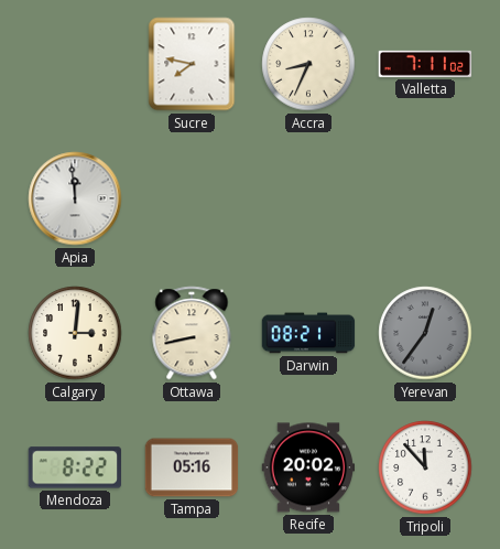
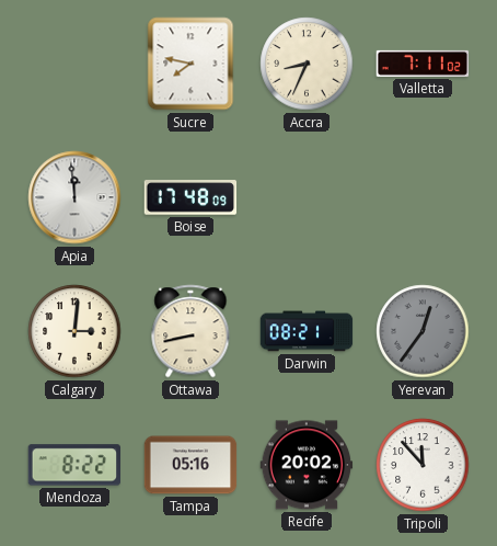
Boise: none -> 17:48 (190, 197)
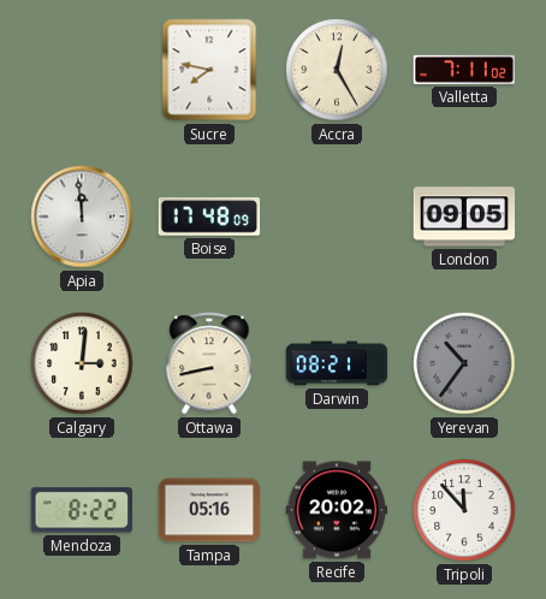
Accra: 8:34 -> 12:25 (337, 70)
London: none -> 09:05 (464, 217)
Yerevan: 12:36 -> 10:36 (464, 363)
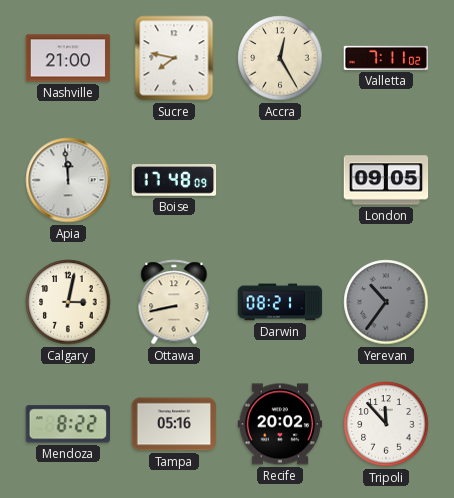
Nashville: none -> 21:00 (68, 58)
Calgary: 3:01 -> 3:02 (68, 302)
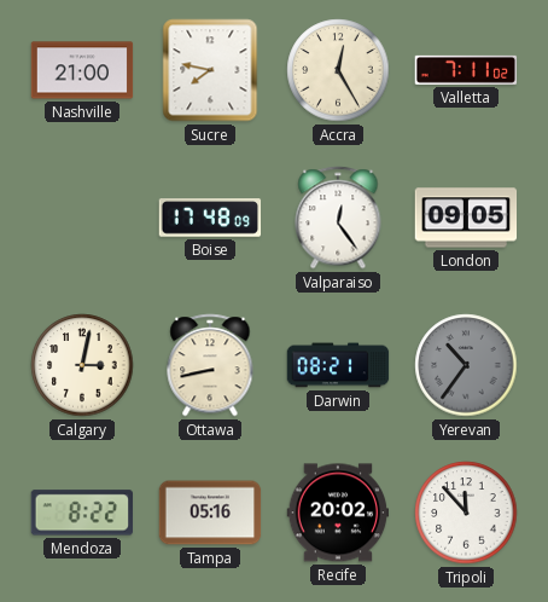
Apia: 11:59 -> none (68, 180)
Valparaiso: none -> 12:24 (338, 218)
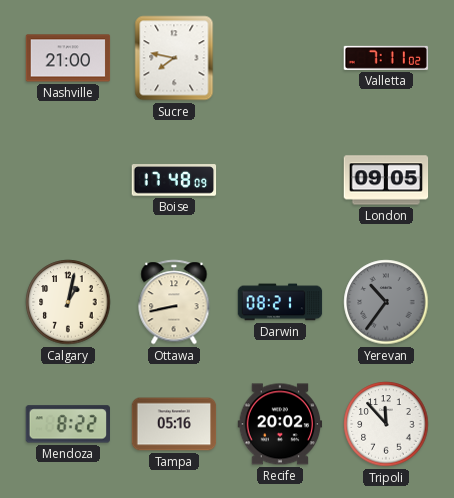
Accra: 12:25 -> none (338, 70)
Valparaiso: 12:24 -> none (338, 218)
Calgary: 3:02 -> 1:02 (68, 302)
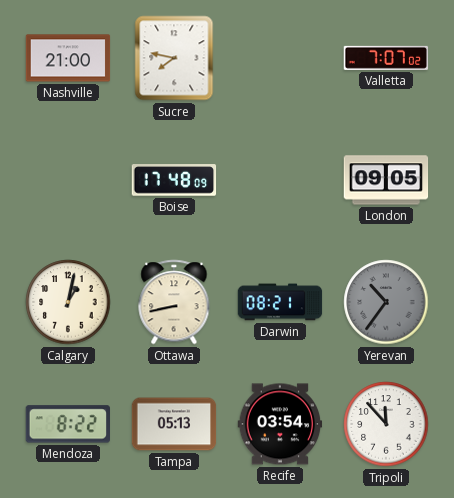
Valletta: 7:11 -> 7:07 (386, 58)
Tampa: 05:16 -> 05:13 (174, 424)
Recife: 20:02 -> 03:54 (280, 424)
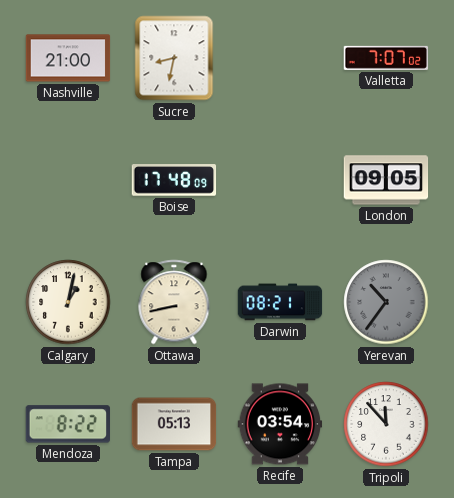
Sucre: 7:47 -> 8:32 (174, 58)
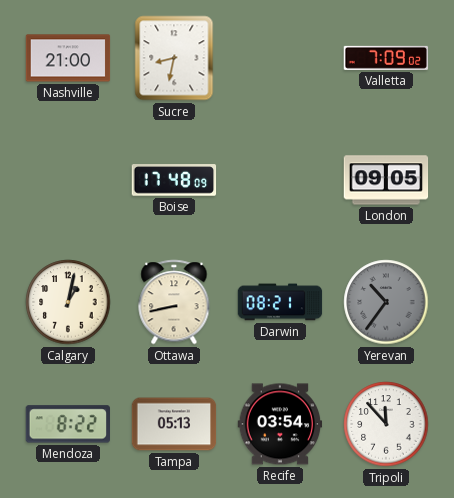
Valletta: 7:07 -> 7:09 (386, 58)
